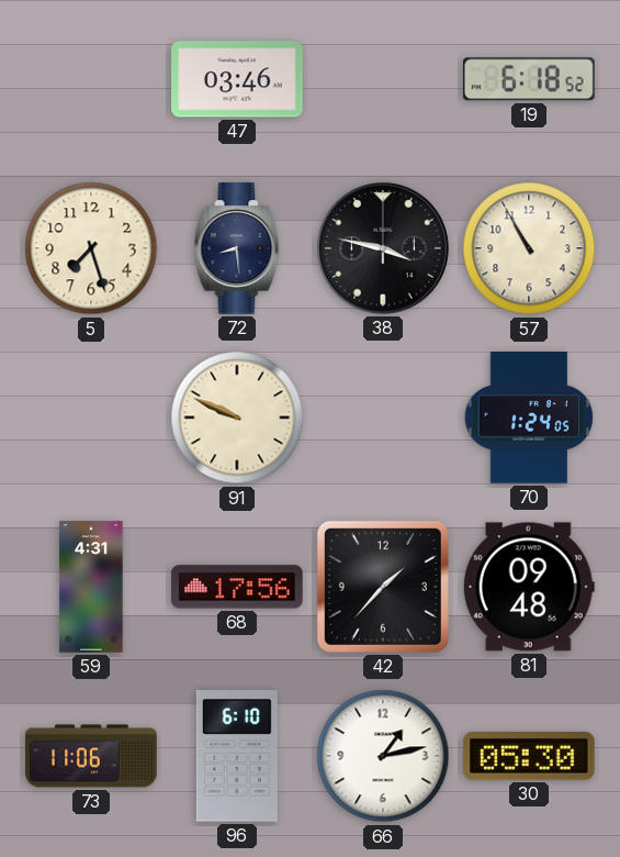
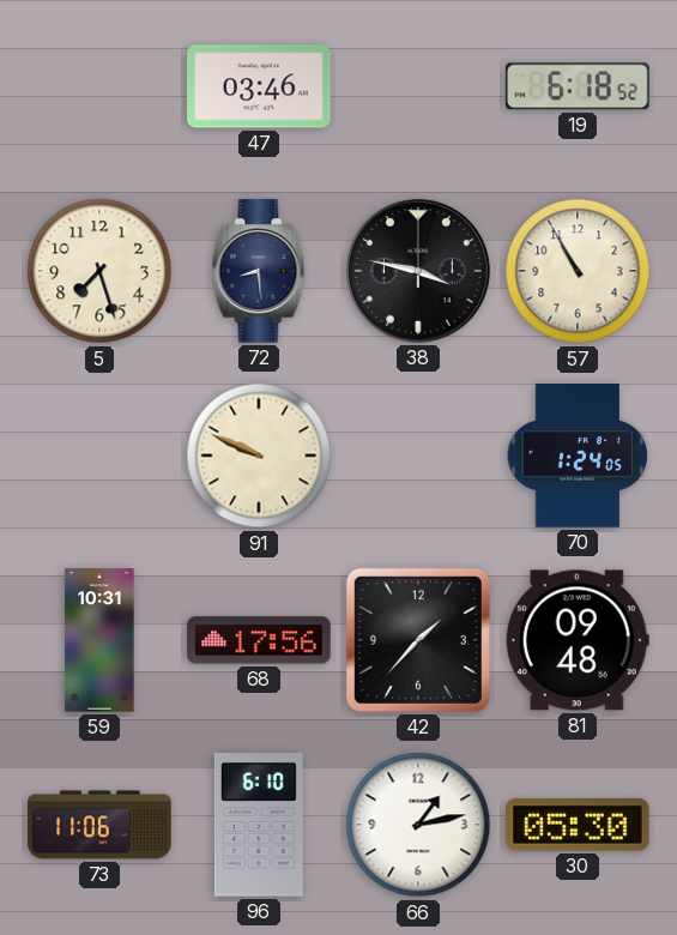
59: 4:31 -> 10:31 (99, 640)
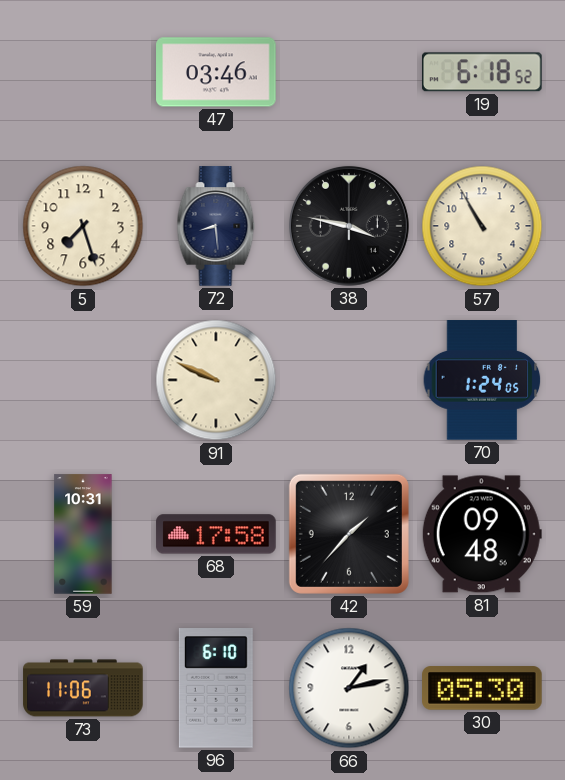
68: 17:56 -> 17:58 (216, 534)
